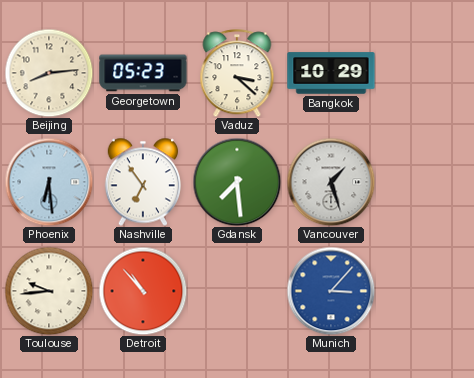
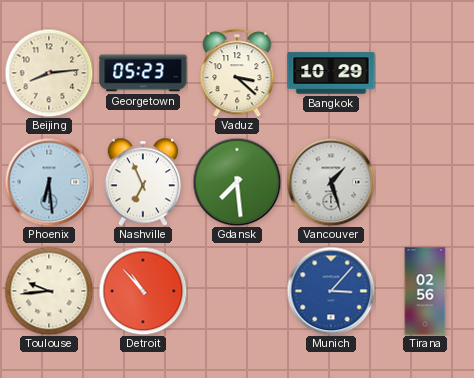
Nashville: 6:54 -> 6:56 (142, 182)
Tirana: none -> 02:56 (425, 291)
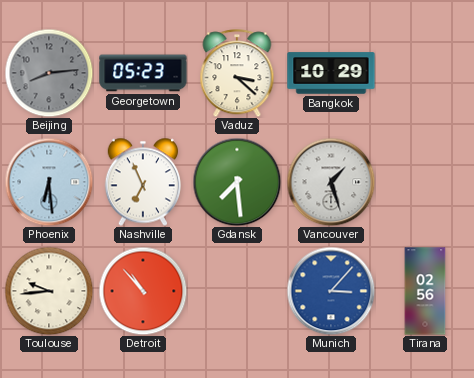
Beijing dial: cream -> grey (49, 73)
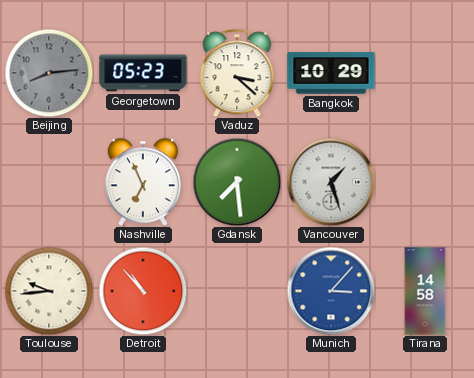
Phoenix: 6:29 -> none (49, 182)
Tirana: 02:56 -> 14:58 (425, 291)
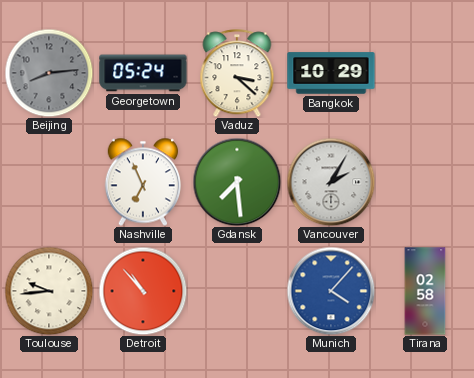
Georgetown: 05:23 -> 05:24 (143, 73)
Vancouver: 1:27 -> 2:05 (331, 182)
Munich: 3:07 -> 4:07 (331, 291)
Tirana: 14:58 -> 02:58 (425, 291)
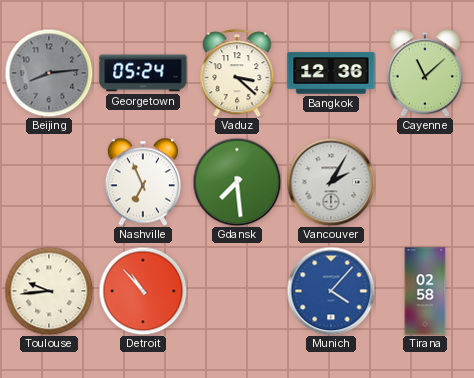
Bangkok: 10:29 -> 12:36 (331, 73)
Cayenne: none -> 11:08 (424, 73)
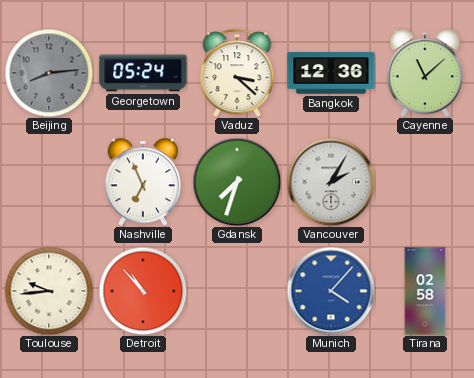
Gdansk: 7:29 -> 7:33 (237, 182)
